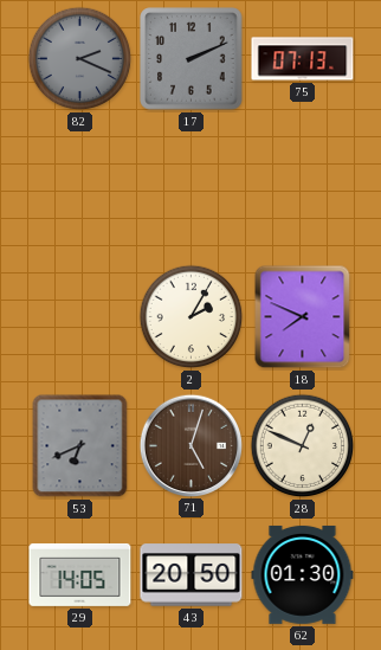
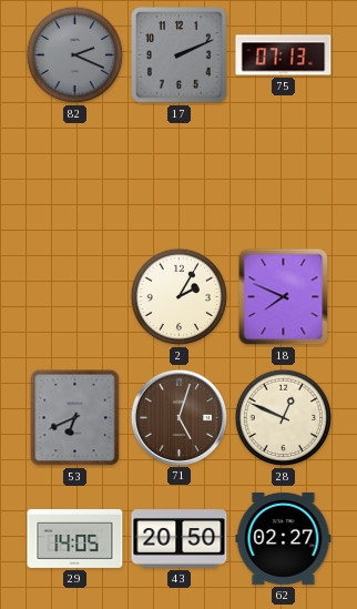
62: 01:30 -> 02:27 (284, 538)
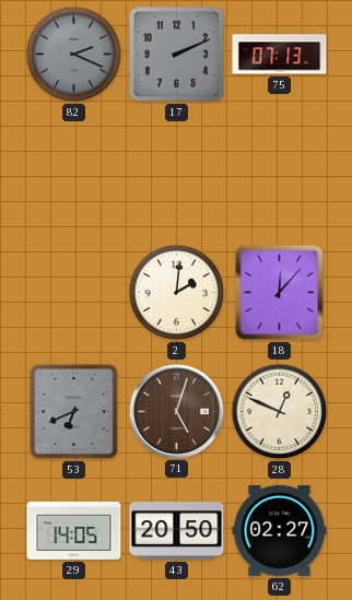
2: 2:05 -> 2:01 (177, 293)
18: 7:49 -> 12:07 (280, 293)
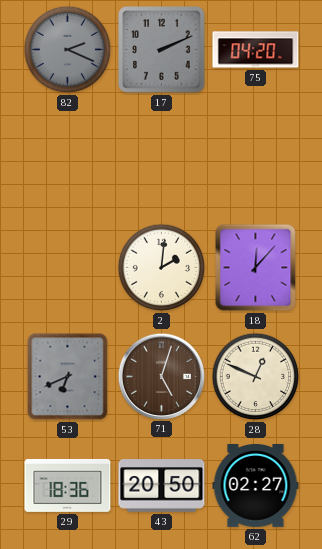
75: 07:13 -> 04:20 (256, 50)
29: 14:05 -> 18:36 (68, 486)
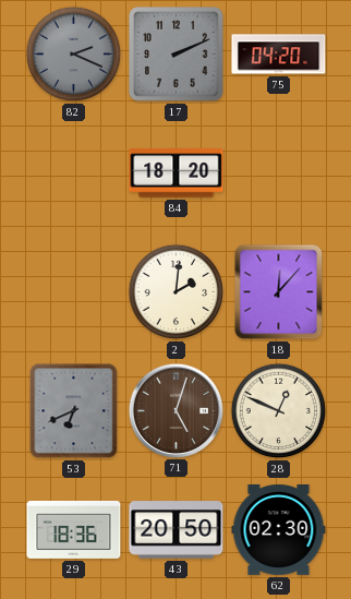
84: none -> 18:20 (177, 173)
62: 02:27 -> 02:30 (279, 529)
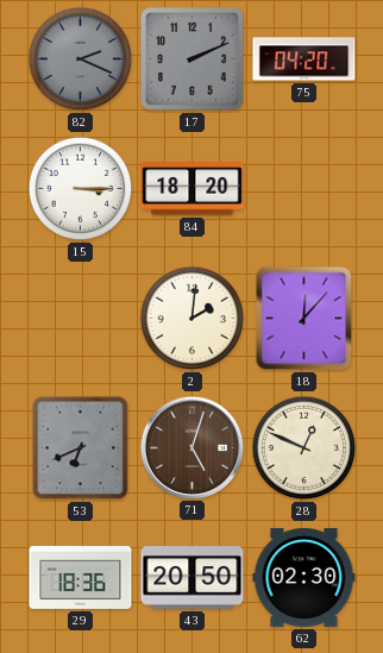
15: none -> 3:15 (81, 189)
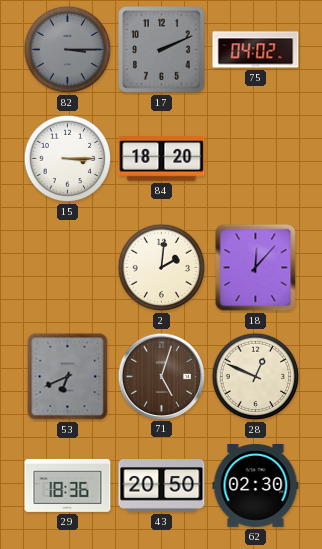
82: 2:19 -> 3:15 (68, 50)
75: 04:20 -> 04:02 (256, 50)
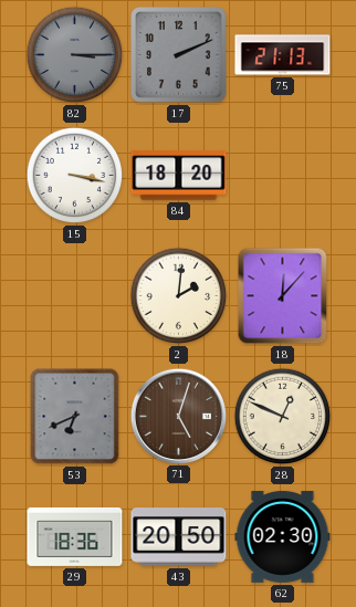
75: 04:02 -> 21:13 (283, 55)
15: 3:15 -> 3:17 (75, 176)
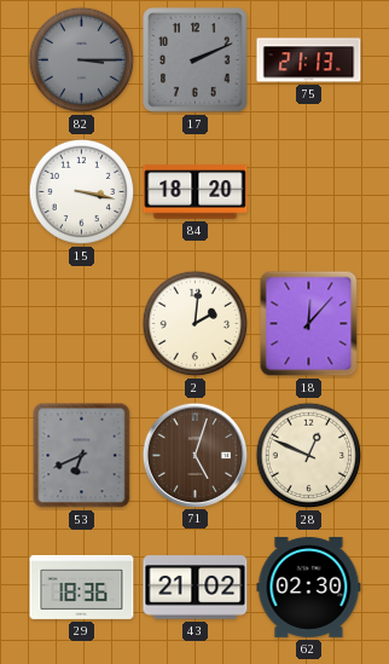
43: 20:50 -> 21:02 (196, 588)
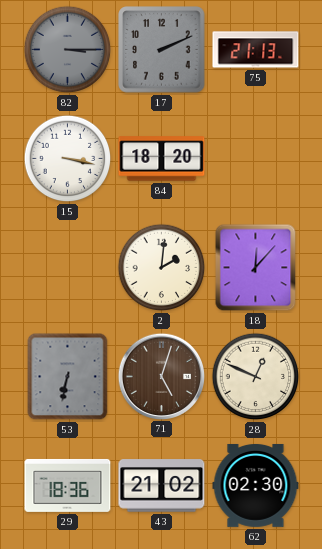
53: 6:41 -> 6:32 (68, 377)
